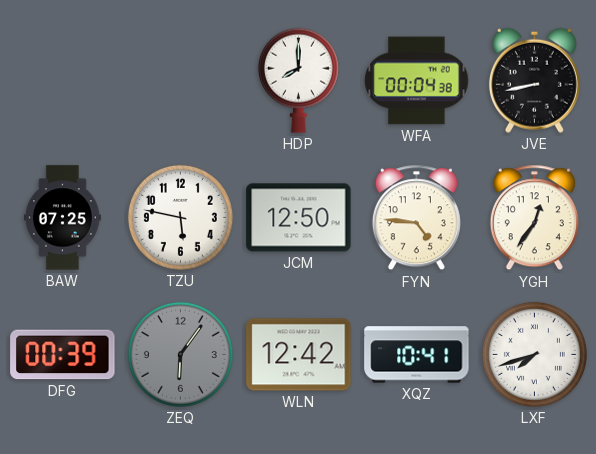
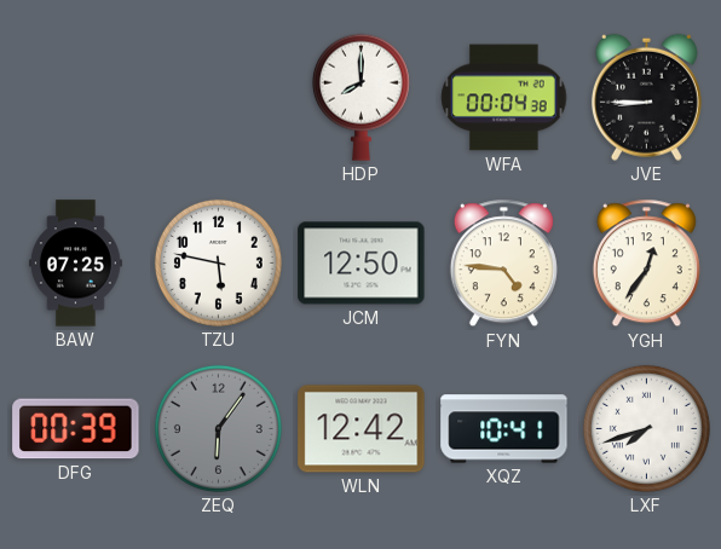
JVE: 8:43 -> 8:45 (646, 97)
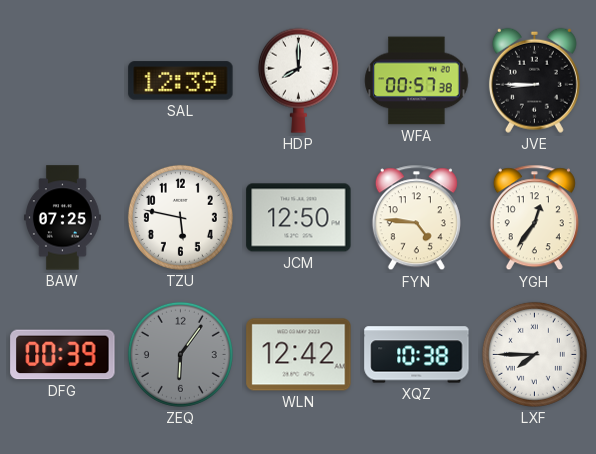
SAL: none -> 12:39 (181, 81)
WFA: 00:04 -> 00:57 (417, 81)
XQZ: 10:41 -> 10:38 (417, 355)
LXF: 7:42 -> 7:45 (534, 354)
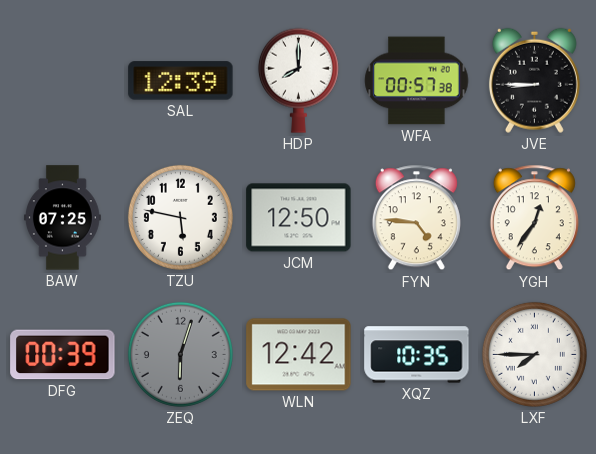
ZEQ: 6:06 -> 6:03 (180, 354)
XQZ: 10:38 -> 10:35 (417, 355)
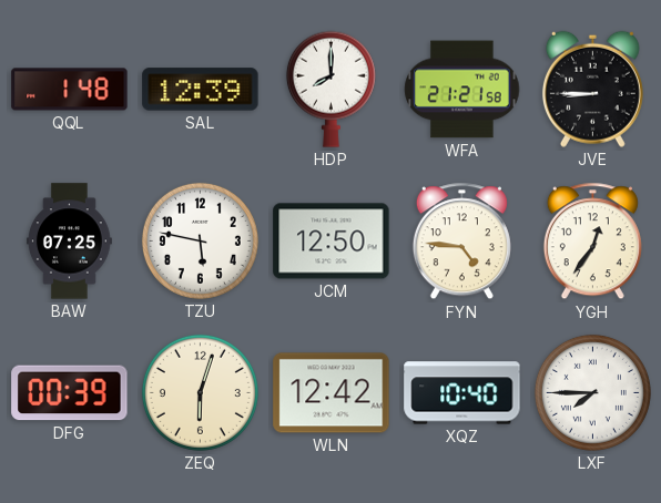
QQL: none -> 1:48 (70, 90)
WFA: 00:57 -> 21:21 (462, 90)
ZEQ dial: grey -> cream (200, 392)
XQZ: 10:35 -> 10:40 (462, 393)
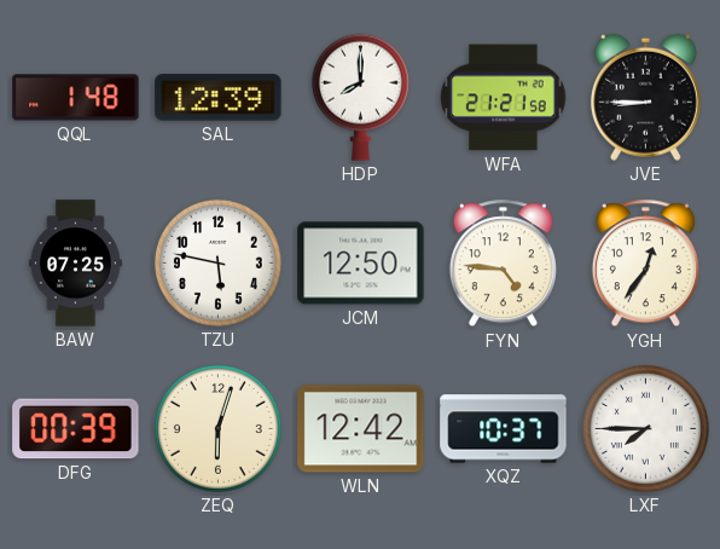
XQZ: 10:40 -> 10:37 (504, 429)
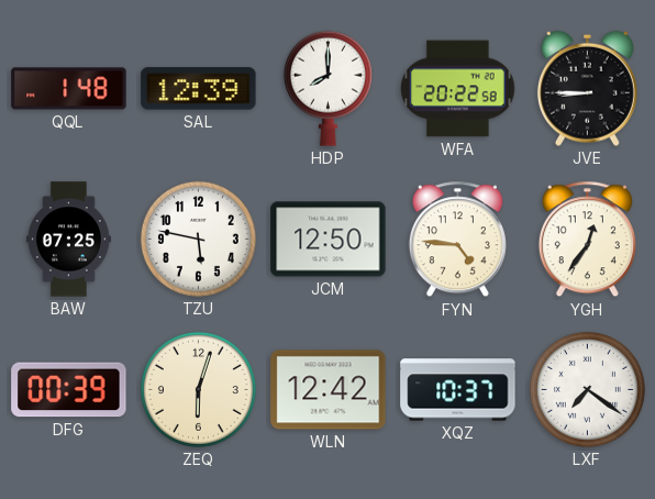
WFA: 21:21 -> 20:22 (458, 89)
LXF: 7:45 -> 7:21 (587, 389)
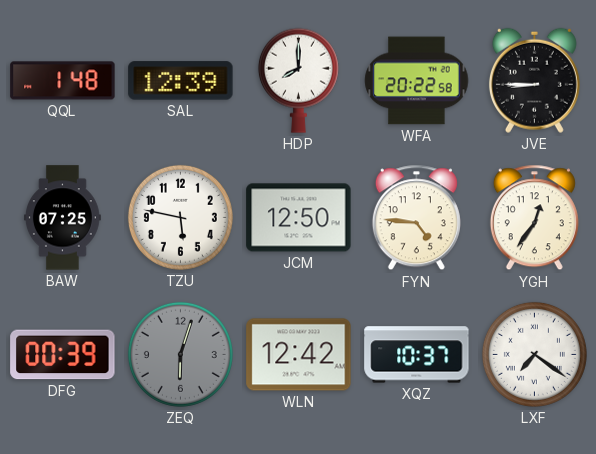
ZEQ dial: cream -> grey (180, 354)
